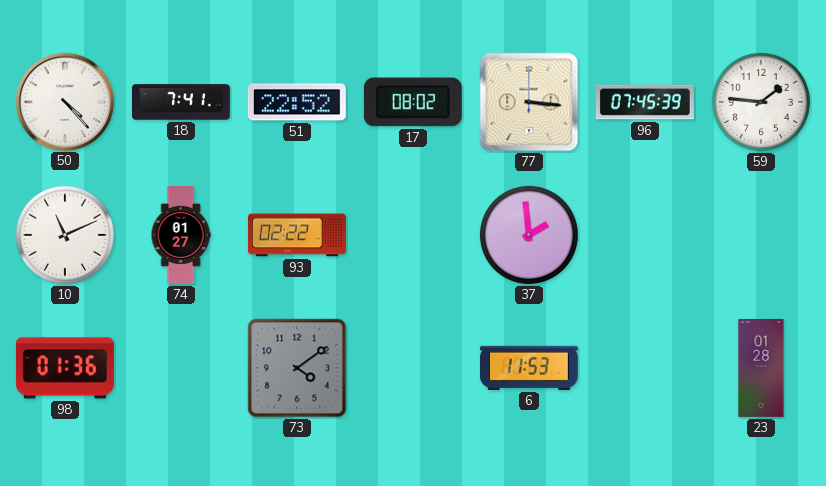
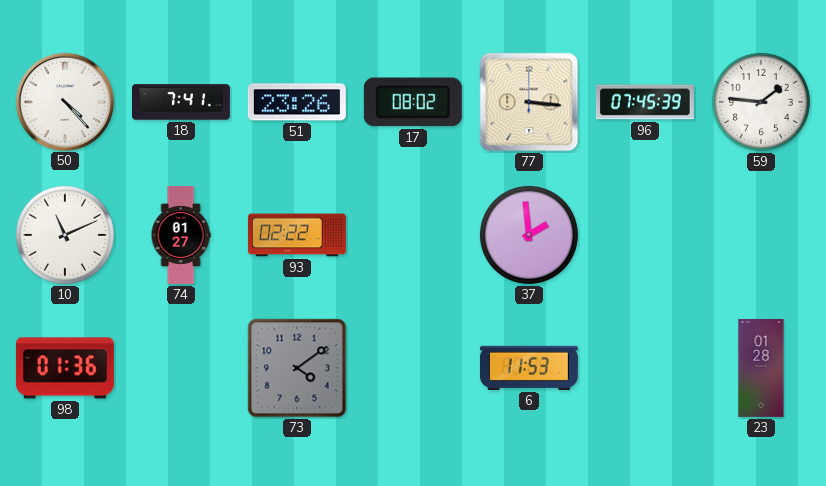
51: 22:52 -> 23:26 (297, 102)
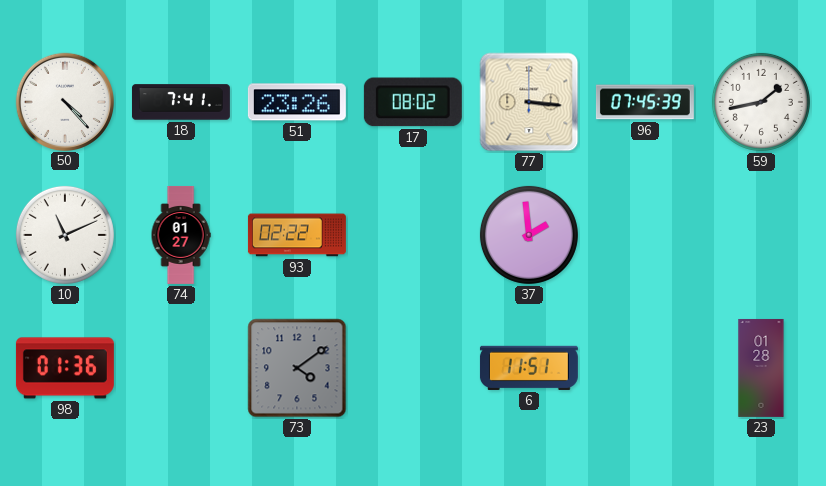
59: 1:46 -> 1:43 (761, 102)
6: 11:53 -> 11:51 (529, 368)
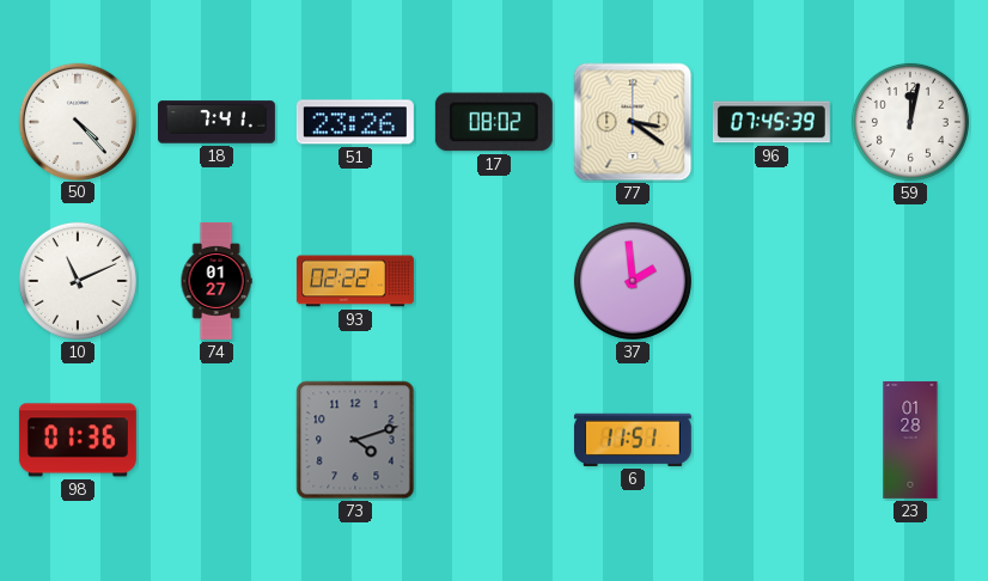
77: 3:16 -> 3:21 (633, 122)
59: 1:43 -> 12:02 (910, 122)
73: 4:09 -> 4:12 (355, 440)
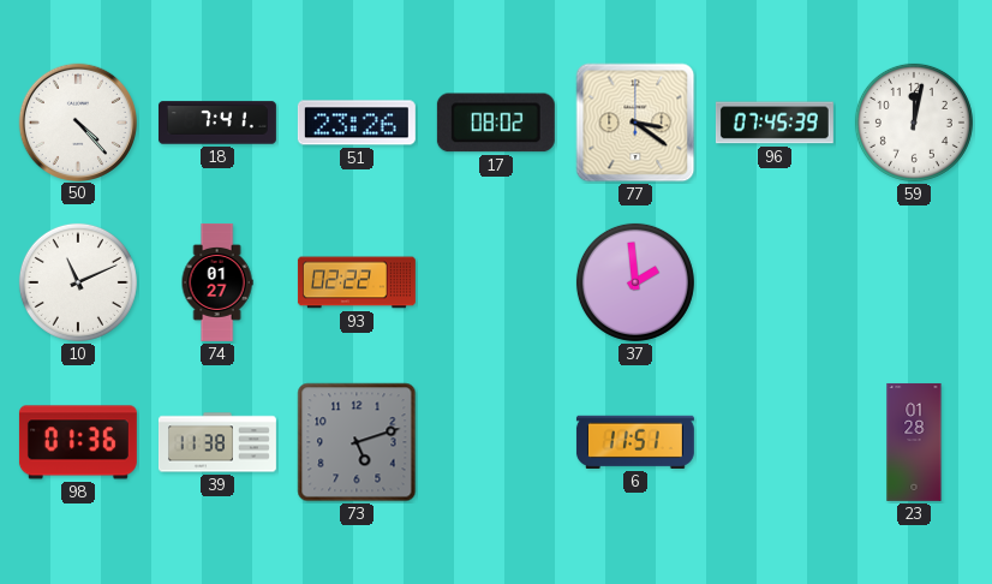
39: none -> 11:38 (217, 442)
73: 4:12 -> 5:12 (357, 442)
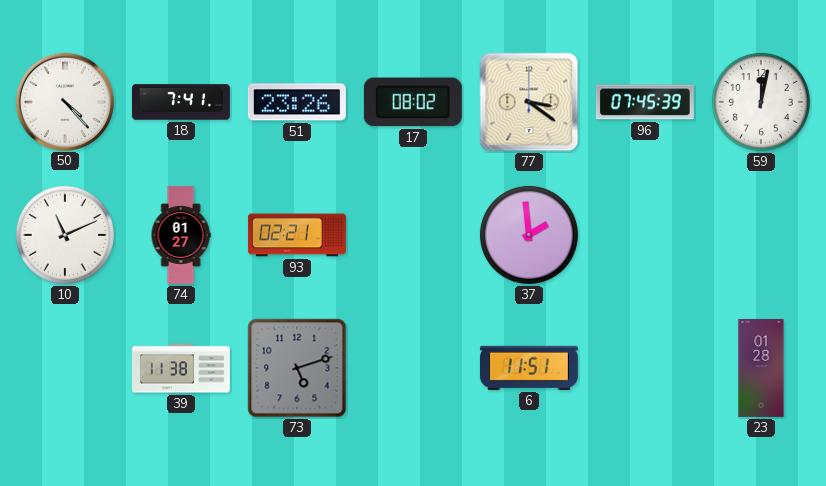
93: 02:22 -> 02:21 (297, 235)
98: 01:36 -> none (78, 442)
